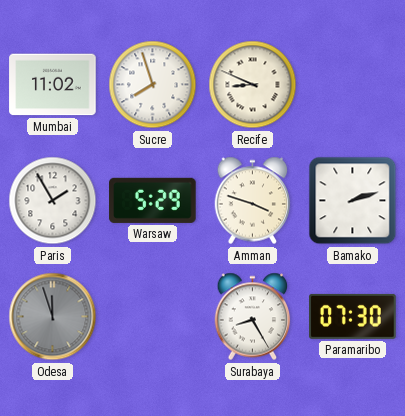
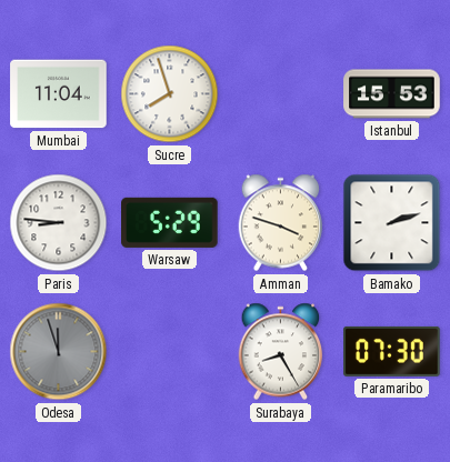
Mumbai: 11:02 -> 11:04 (59, 94)
Recife: 8:49 -> none (253, 85)
Istanbul: none -> 15:53 (392, 94)
Paris: 1:55 -> 8:46 (59, 223)
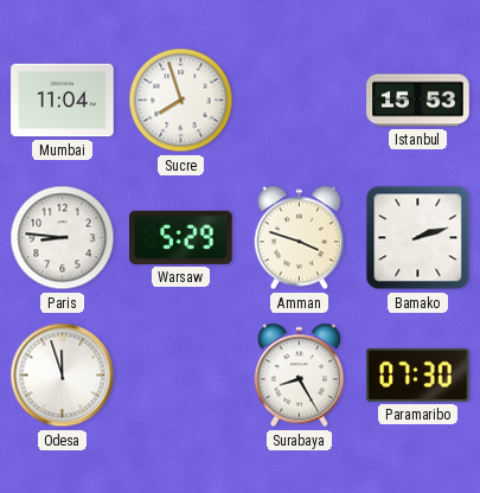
Odesa dial: grey -> white (63, 376)
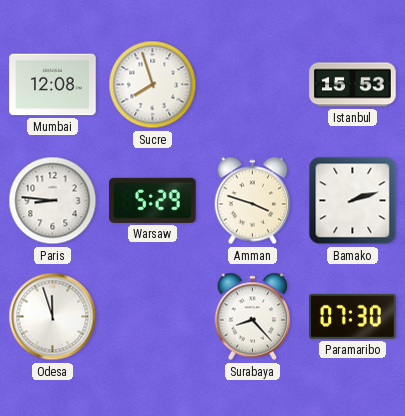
Mumbai: 11:04 -> 12:08 (53, 85)
Surabaya: 8:25 -> 8:23 (253, 317)
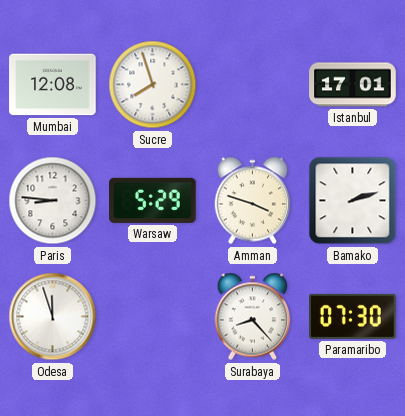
Istanbul: 15:53 -> 17:01 (353, 85)
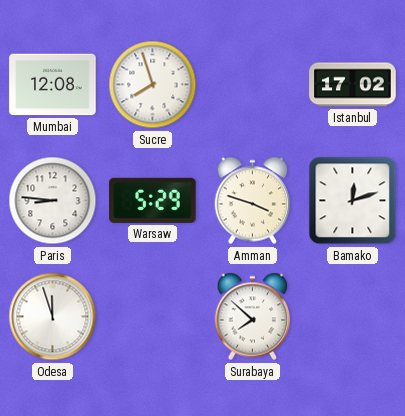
Istanbul: 17:01 -> 17:02 (353, 85)
Bamako: 2:12 -> 12:12 (353, 201)
Surabaya: 8:23 -> 7:52 (253, 317)
Paramaribo: 07:30 -> none (353, 316)
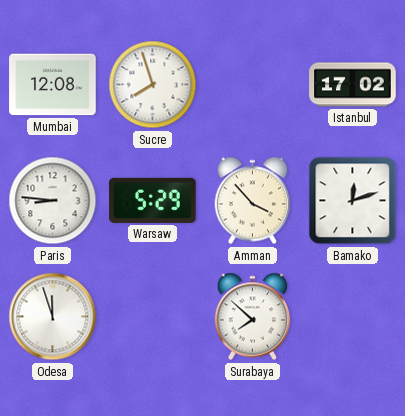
Amman: 3:48 -> 3:53 (253, 201)
